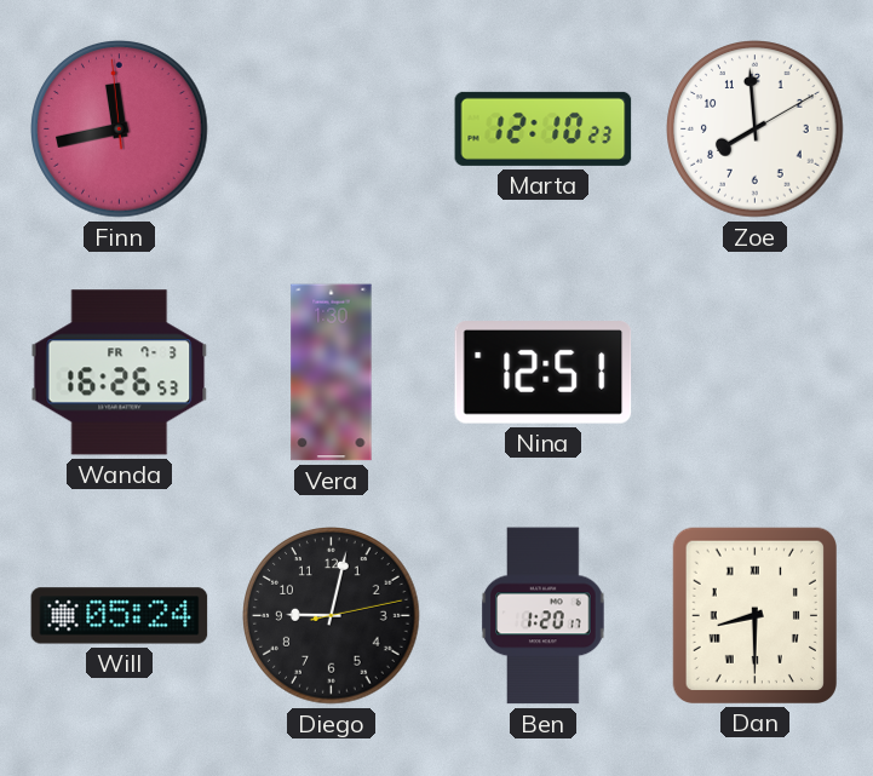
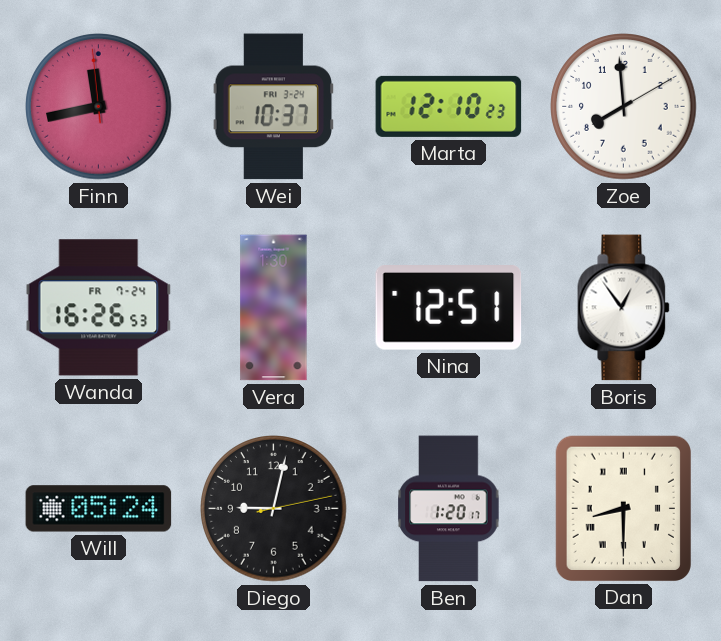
Wei: none -> 10:37 (274, 107)
Wanda date: FR 7-3 -> FR 7-24 (99, 308)
Boris: none -> 12:54 (624, 308)
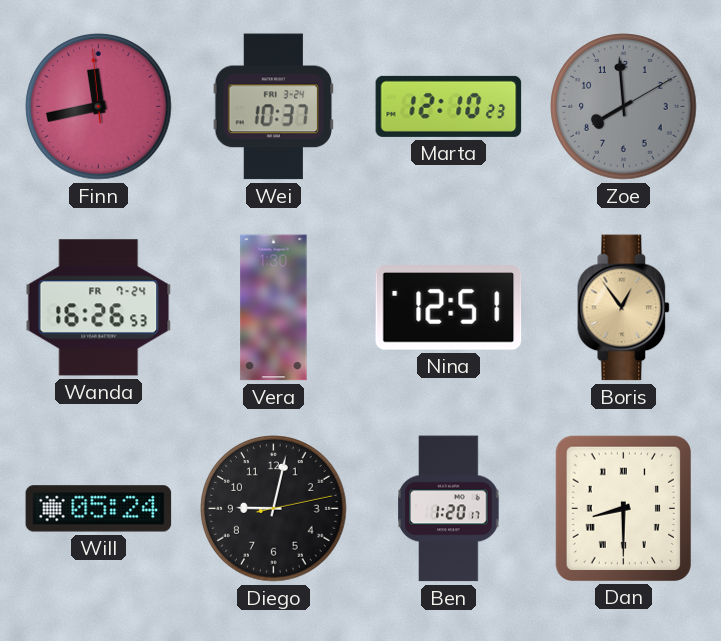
Zoe dial: white -> grey (624, 107)
Boris dial: white -> champagne (624, 308)
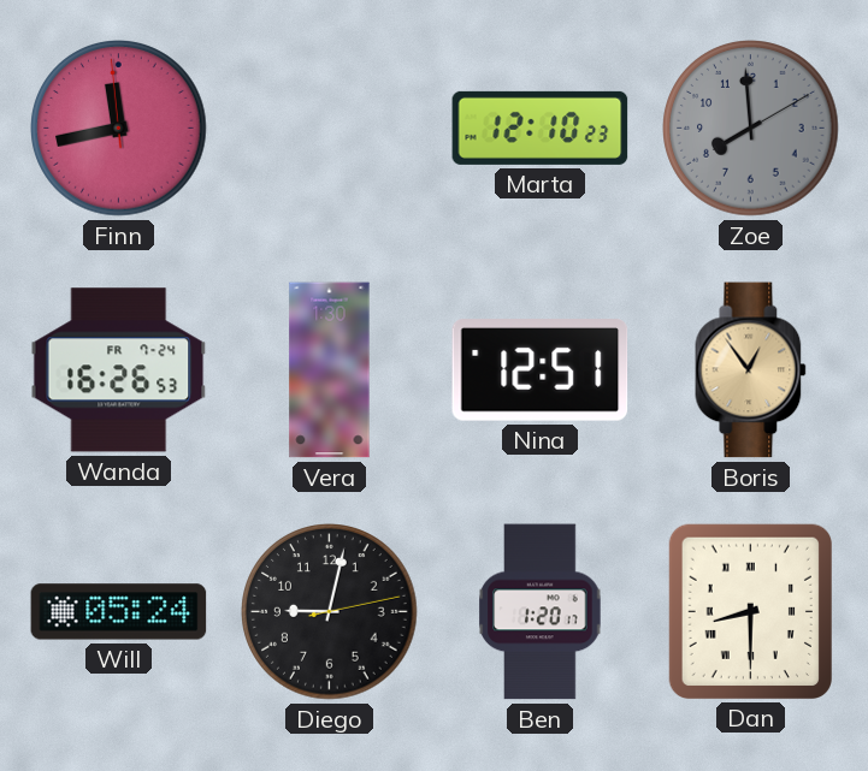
Wei: 10:37 -> none (274, 107)
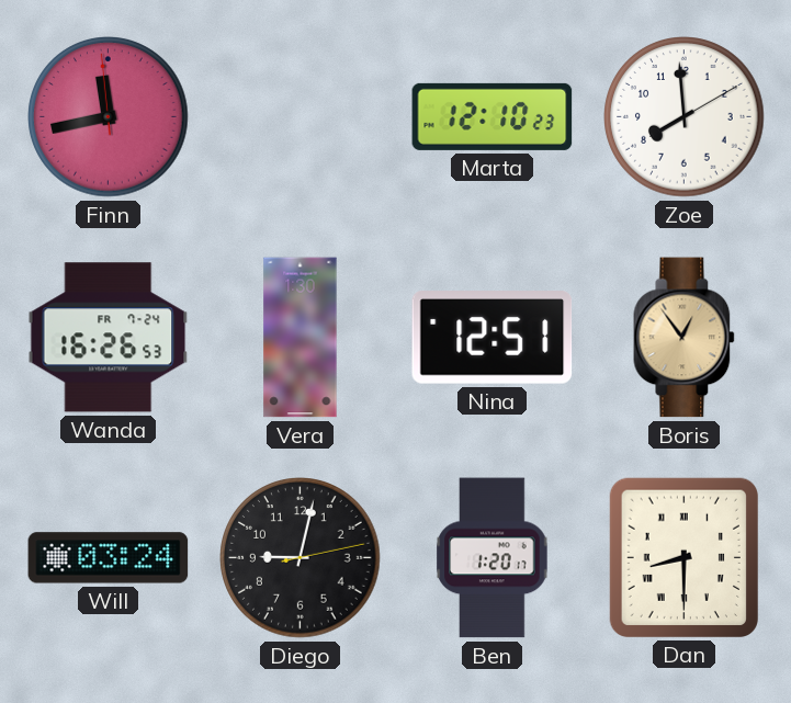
Zoe dial: grey -> white (685, 117)
Will: 05:24 -> 03:24 (109, 558)
